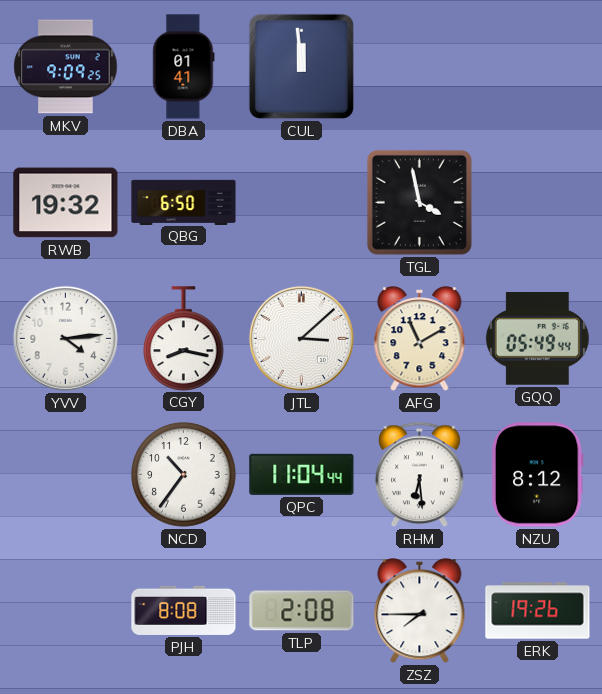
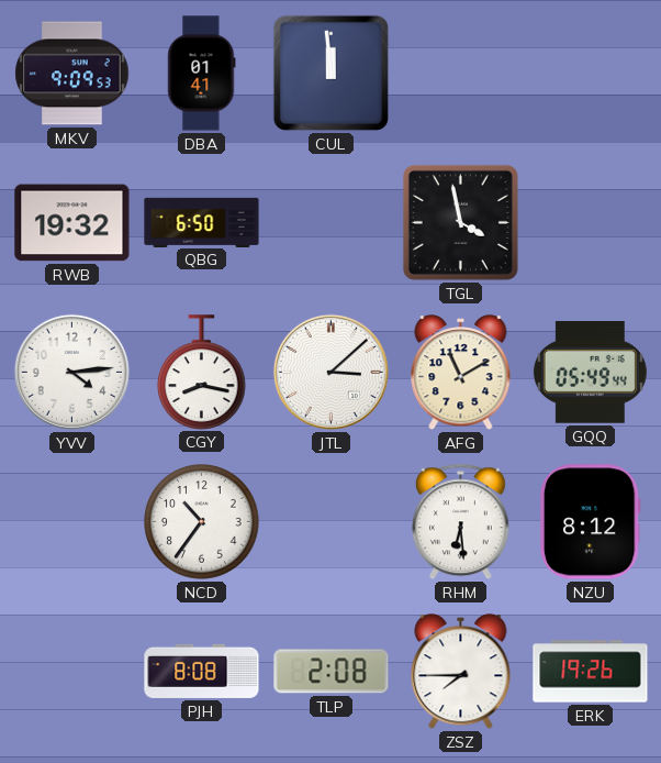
MKV: 9:09:25 -> 9:09:53 (72, 74)
QPC: 11:04 -> none (302, 474)
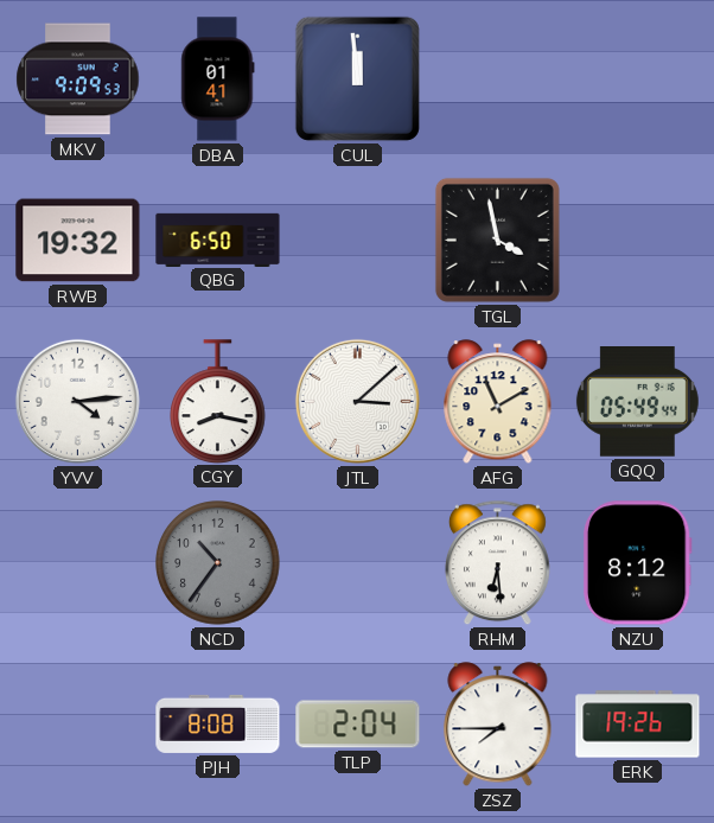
NCD dial: white -> grey (218, 563)
TLP: 2:08 -> 2:04 (358, 725)
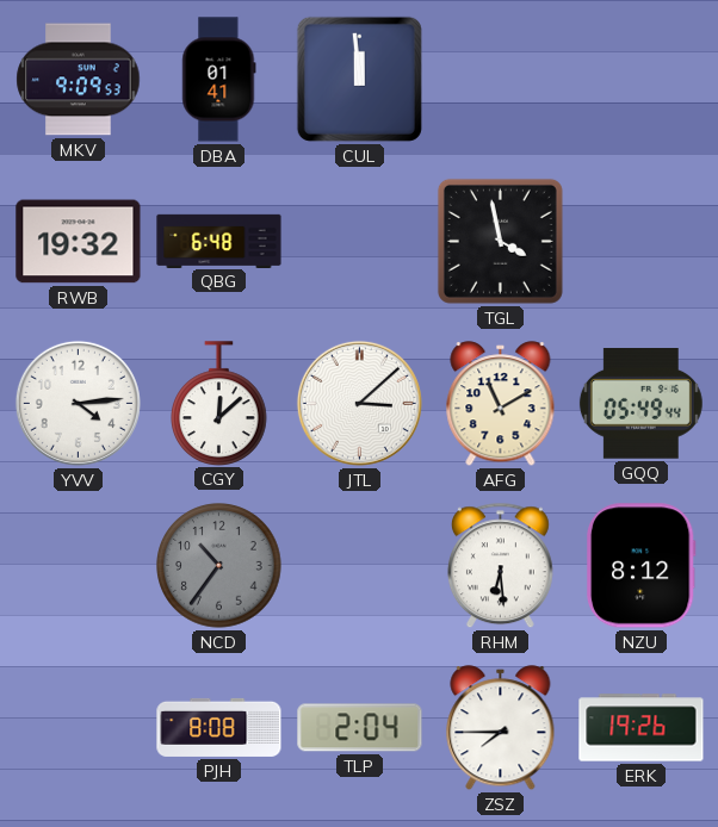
QBG: 6:50 -> 6:48 (219, 241)
CGY: 8:17 -> 12:08 (219, 403)
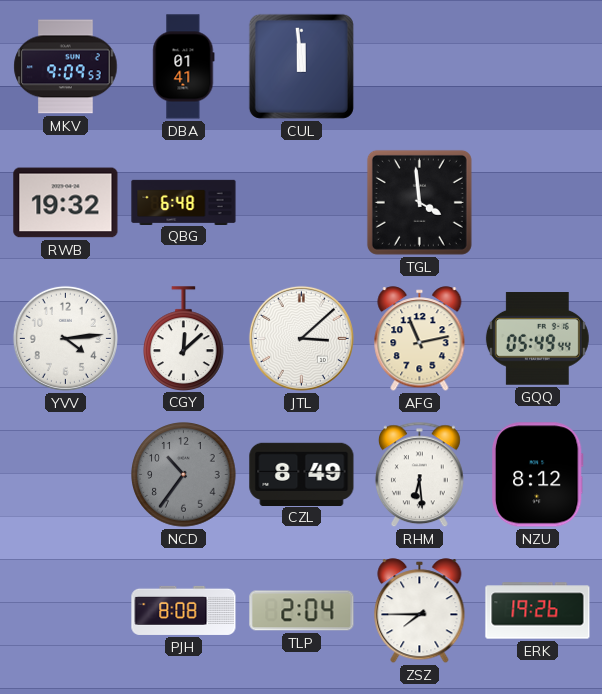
TGL: 3:58 -> 3:59 (419, 202)
AFG: 11:10 -> 11:13 (420, 339)
CZL: none -> 8:49 (302, 474)
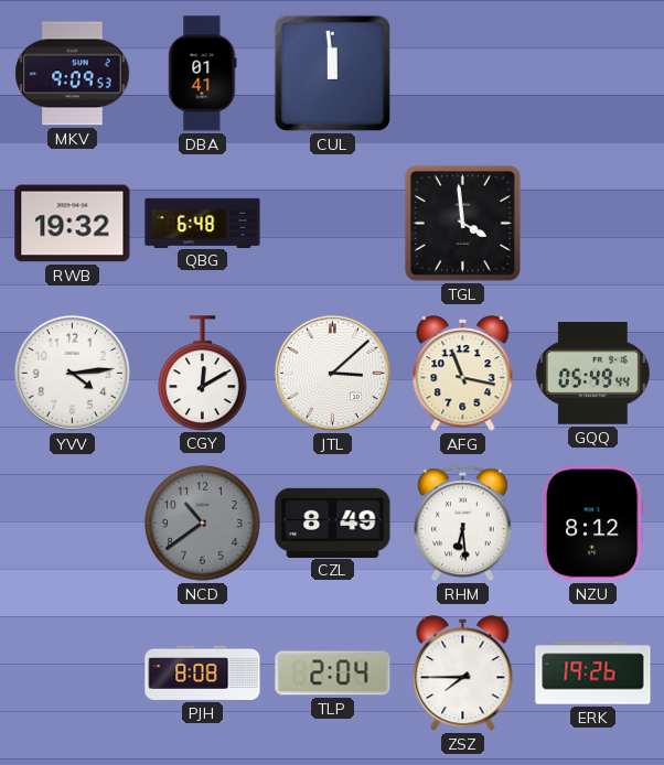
CGY: 12:08 -> 12:10 (203, 373)
AFG: 11:13 -> 11:17 (463, 374)
NCD: 10:36 -> 10:39 (203, 524)
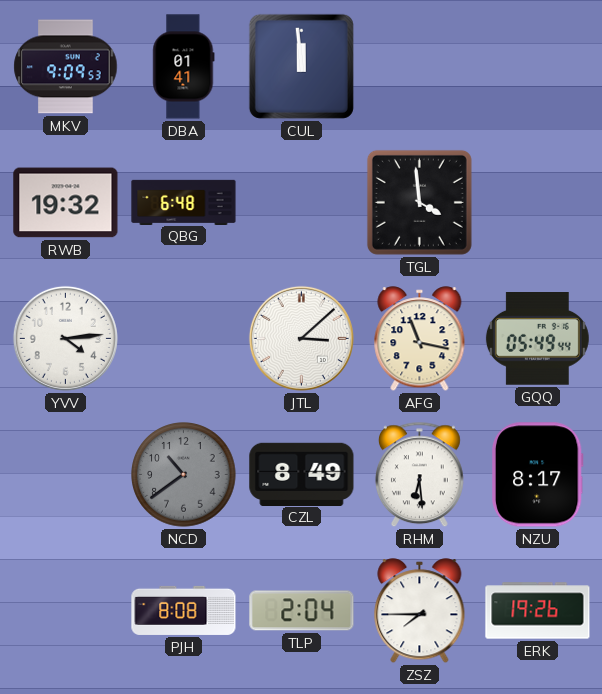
CGY: 12:10 -> none (203, 373)
NZU: 8:12 -> 8:17 (537, 475)
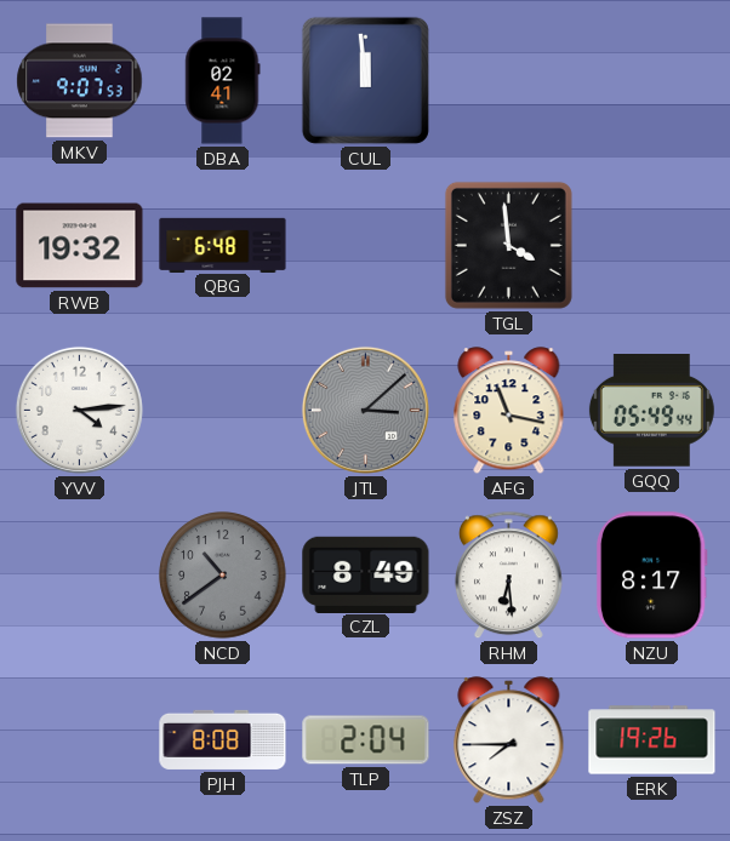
MKV: 9:09 -> 9:07 (80, 81)
DBA: 01:41 -> 02:41 (223, 81)
JTL dial: white -> grey (365, 410)
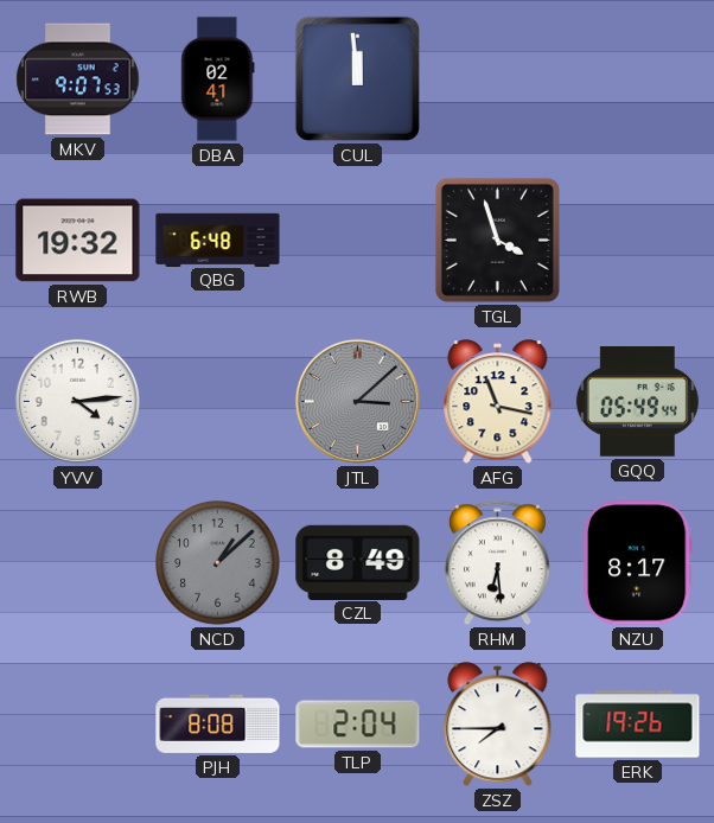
TGL: 3:59 -> 3:57 (497, 240)
NCD: 10:39 -> 1:08 (218, 563)
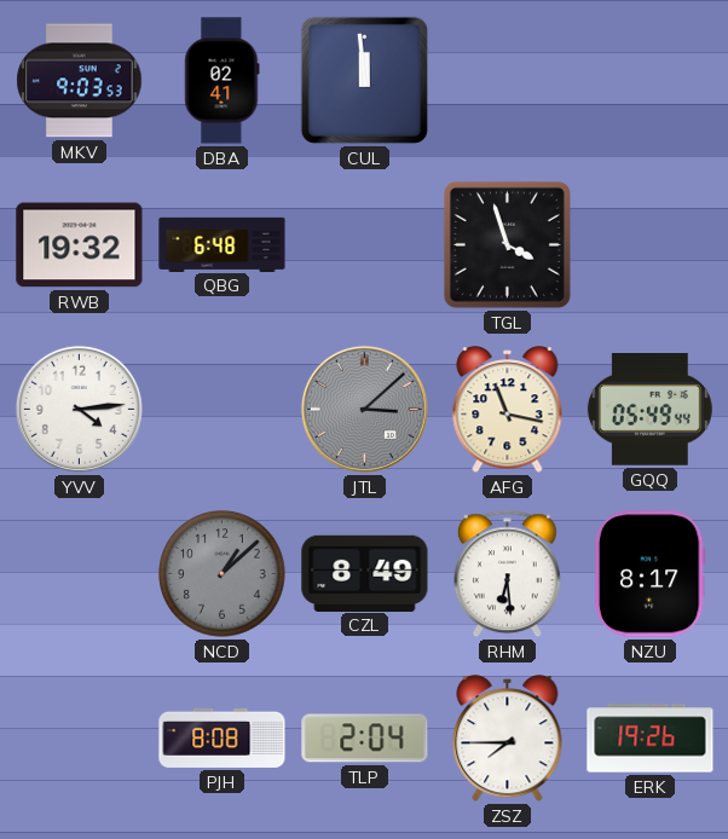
MKV: 9:07 -> 9:03 (80, 81)
